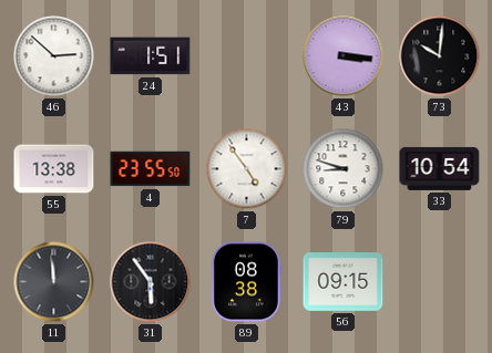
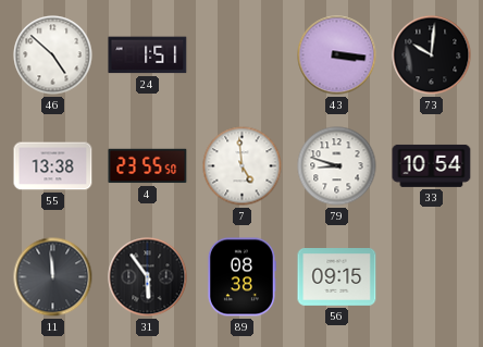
46: 2:52 -> 4:52 (53, 55)
7: 4:54 -> 4:59 (243, 166)
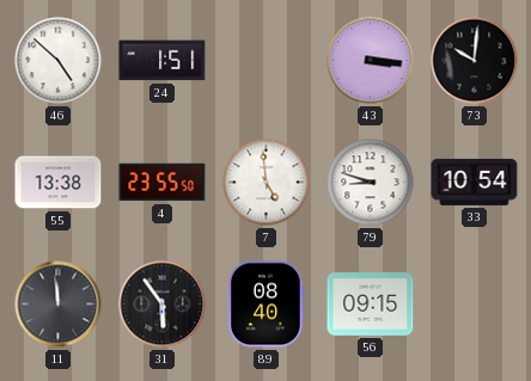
89: 08:38 -> 08:40 (265, 305)
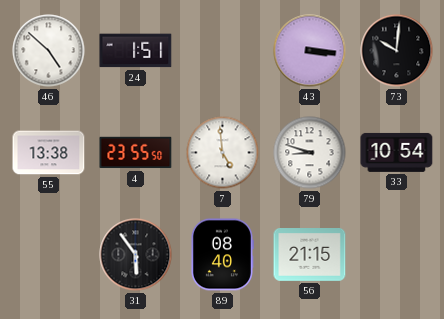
11: 11:59 -> none (59, 305)
56: 09:15 -> 21:15 (310, 255)
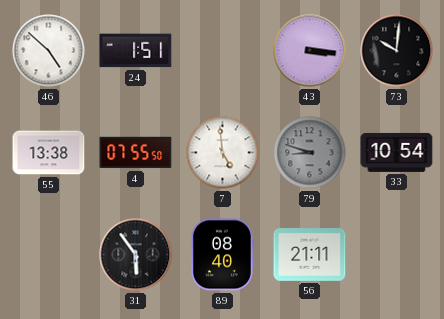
4: 23:55 -> 07:55 (136, 153)
79 dial: white -> grey (310, 153)
56: 21:15 -> 21:11 (310, 255)
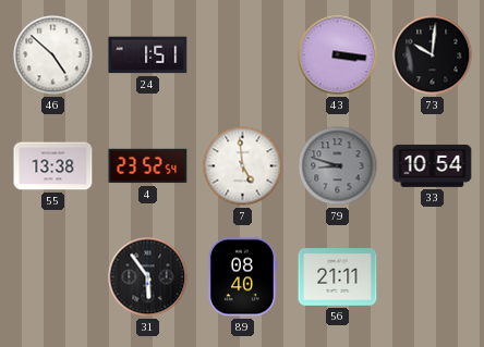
4: 07:55 -> 23:52 (148, 166)
